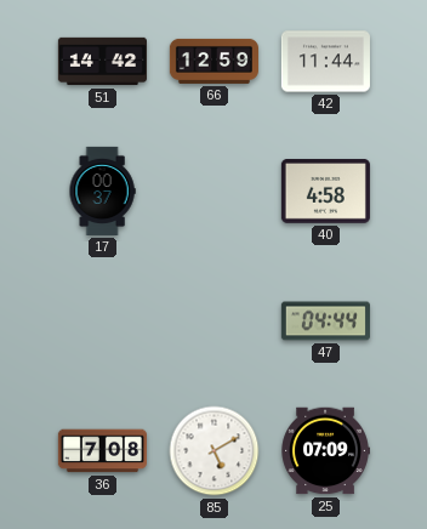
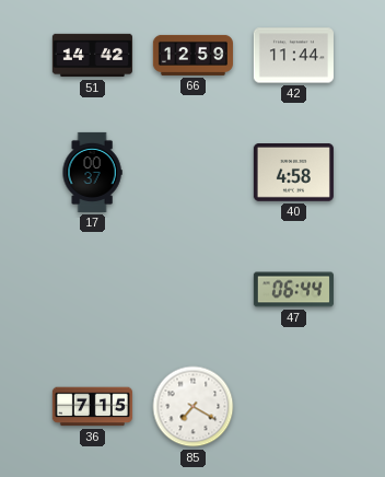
47: 04:44 -> 06:44 (293, 290)
36: 7:08 -> 7:15 (92, 407)
85: 5:10 -> 7:20 (194, 407)
25: 07:09 -> none (325, 451)
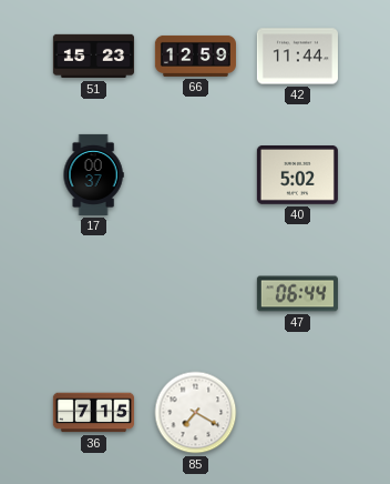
51: 14:42 -> 15:23 (93, 57)
40: 4:58 -> 5:02 (297, 175)
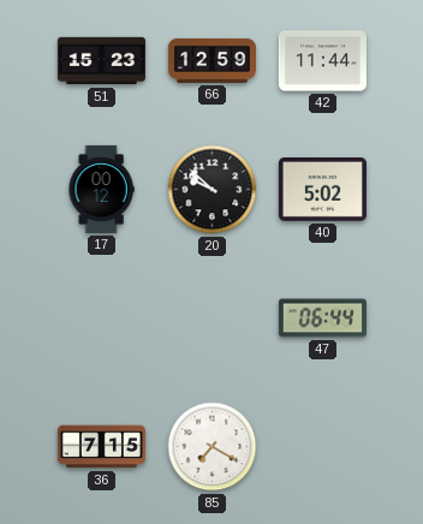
17: 00:37 -> 00:12 (101, 189)
20: none -> 9:52 (213, 190)
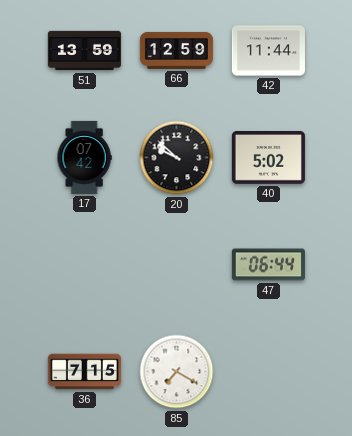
51: 15:23 -> 13:59 (84, 51)
17: 00:12 -> 07:42 (84, 157)
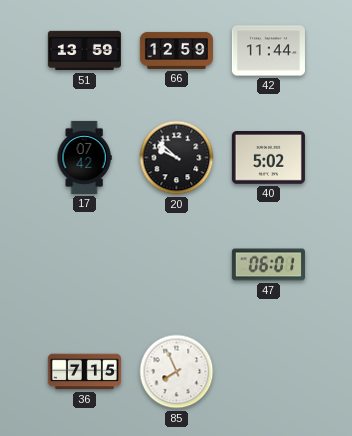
47: 06:44 -> 06:01 (268, 265)
85: 7:20 -> 7:56 (177, 372)
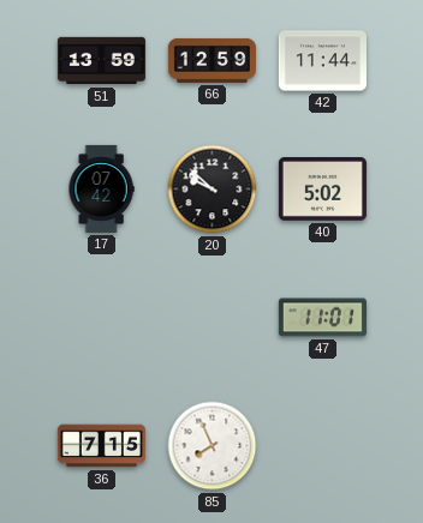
47: 06:01 -> 11:01 (322, 318)
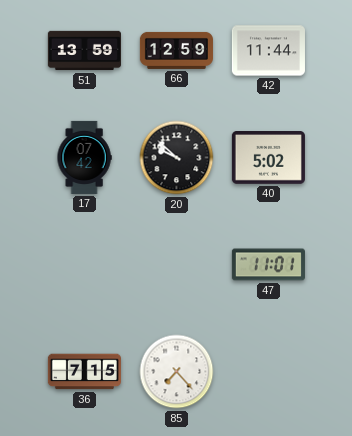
85: 7:56 -> 7:23 (177, 372)
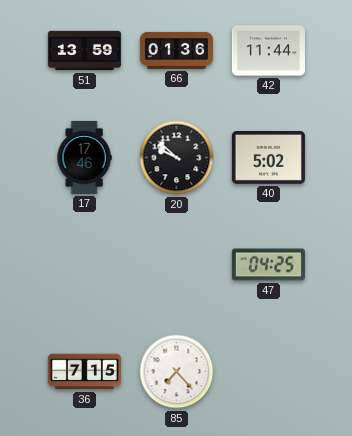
66: 12:59 -> 01:36 (176, 50)
17: 07:42 -> 17:46 (84, 157)
47: 11:01 -> 04:25 (268, 265)
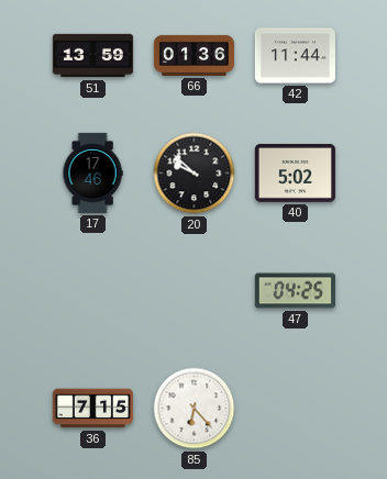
85: 7:23 -> 6:23 (195, 409)
